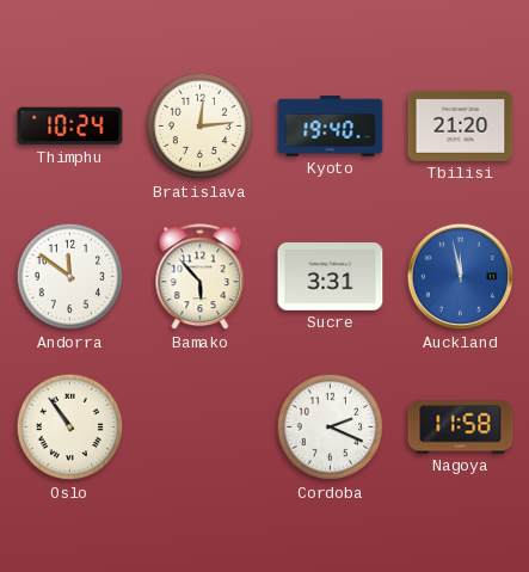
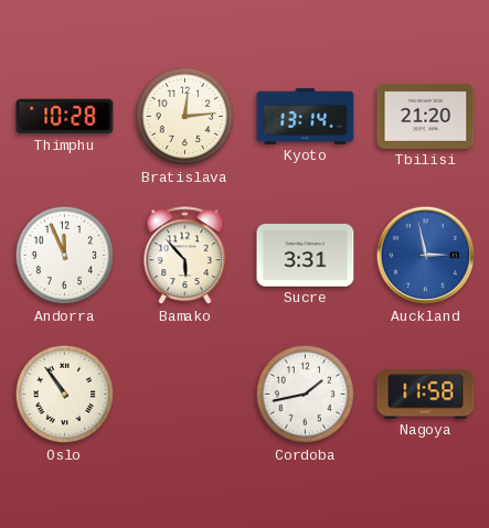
Thimphu: 10:24 -> 10:28 (65, 117)
Kyoto: 19:40 -> 13:14 (306, 117)
Andorra: 11:51 -> 11:56 (65, 256)
Auckland: 11:58 -> 2:58 (426, 256)
Cordoba: 2:19 -> 1:43 (306, 395)
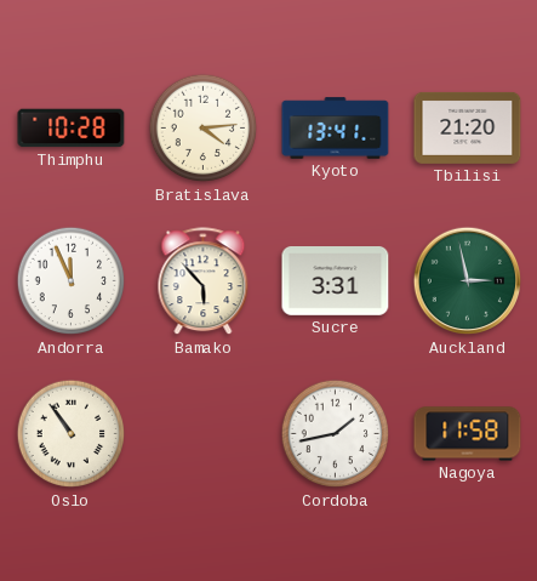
Bratislava: 12:14 -> 4:14 (204, 129)
Kyoto: 13:14 -> 13:41 (336, 129)
Auckland dial: blue -> green (468, 281)
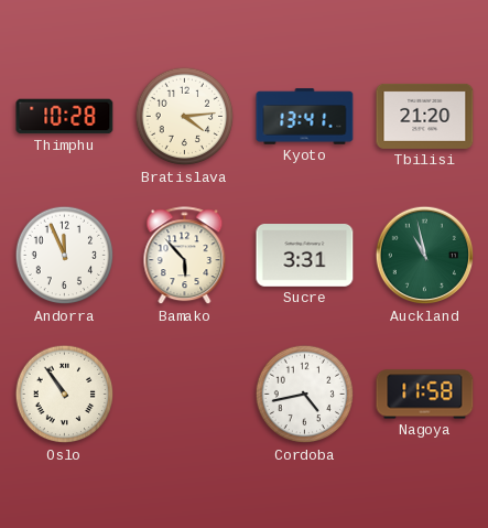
Auckland: 2:58 -> 10:58 (425, 256)
Cordoba: 1:43 -> 4:43 (305, 395)
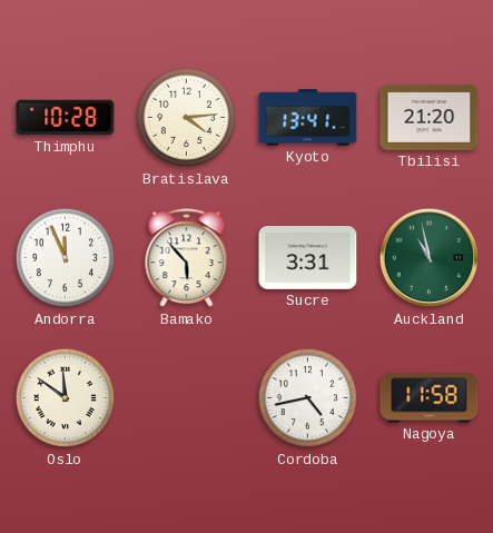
Oslo: 10:54 -> 11:51 (66, 398)
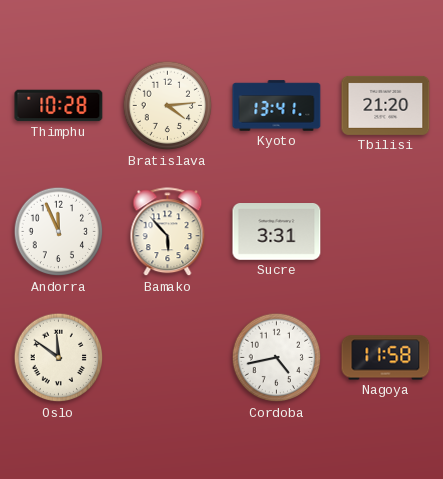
Auckland: 10:58 -> none (430, 258)
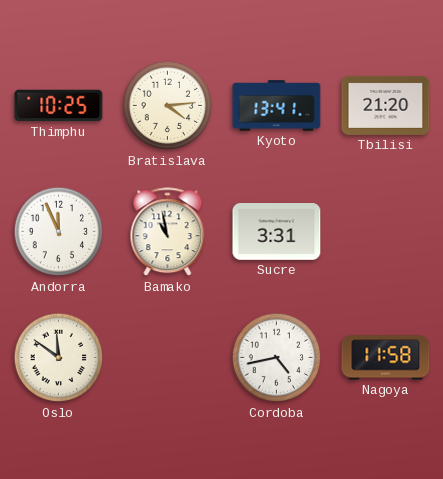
Thimphu: 10:28 -> 10:25 (59, 106)
Bamako: 5:53 -> 10:58 (168, 232)
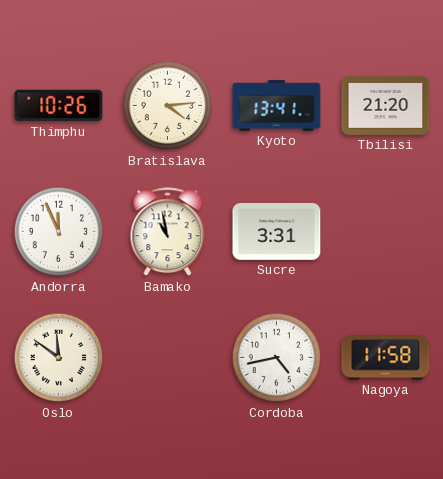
Thimphu: 10:25 -> 10:26 (59, 106)
